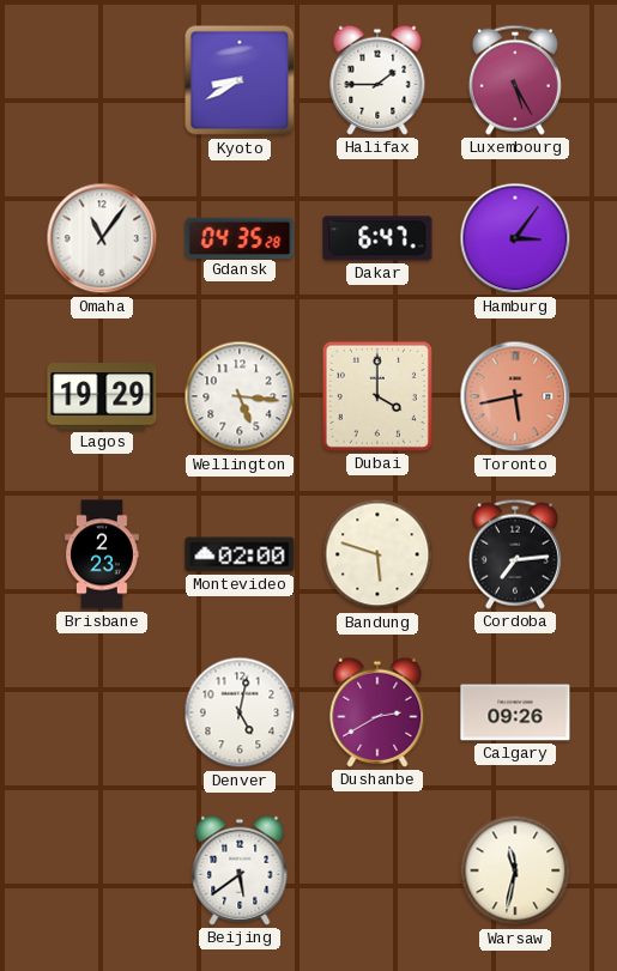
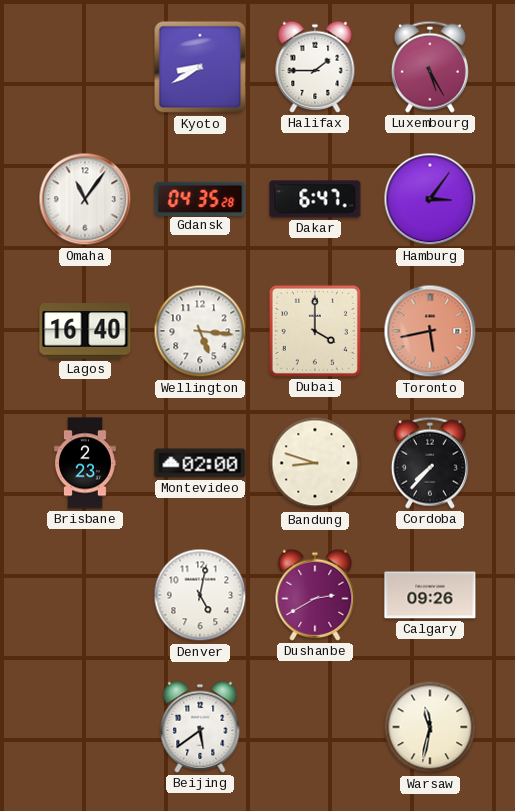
Lagos: 19:29 -> 16:40 (85, 331)
Bandung: 5:48 -> 8:48 (315, 463)
Cordoba: 7:14 -> 7:37 (430, 463)
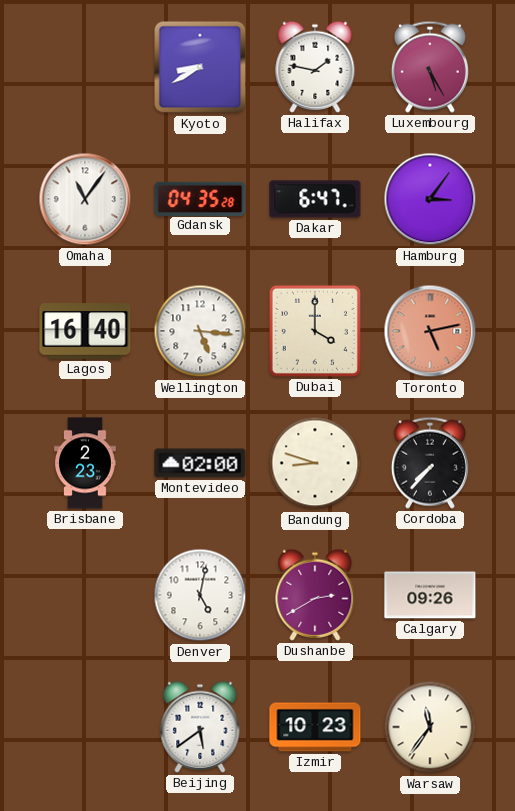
Halifax: 1:45 -> 1:47 (315, 67)
Toronto: 5:43 -> 5:13 (430, 331)
Izmir: none -> 10:23 (315, 727)
Warsaw: 11:32 -> 11:36 (430, 727)
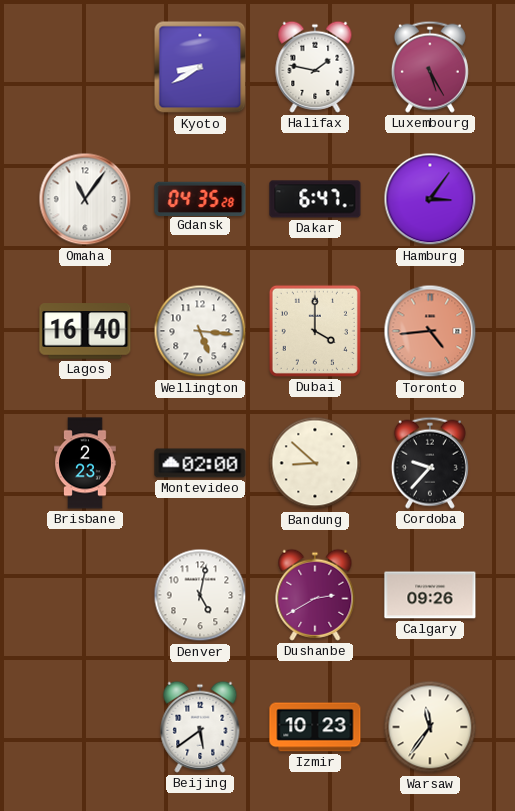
Toronto: 5:13 -> 4:44 (430, 331)
Bandung: 8:48 -> 8:52 (315, 463)
Cordoba: 7:37 -> 9:37 (430, 463)
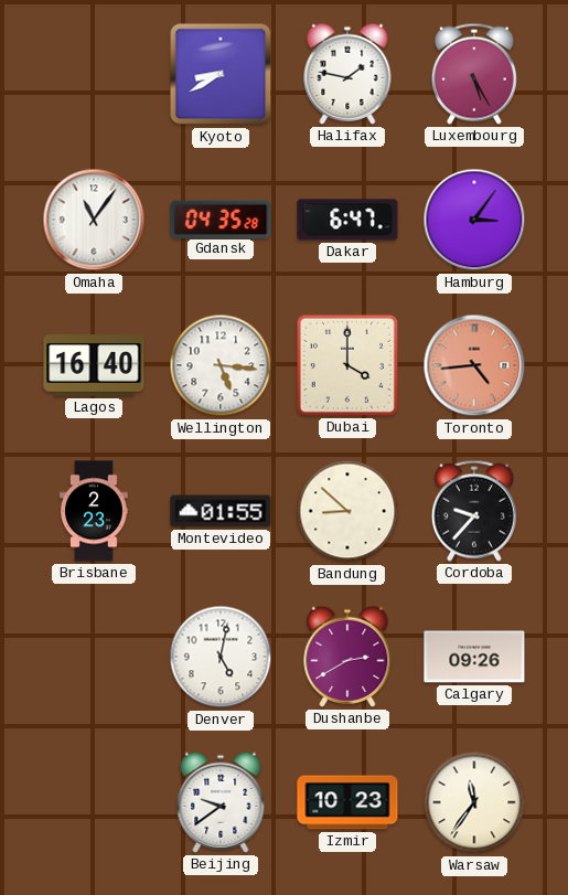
Montevideo: 02:00 -> 01:55 (221, 511)
Beijing: 5:39 -> 9:39 (221, 802)
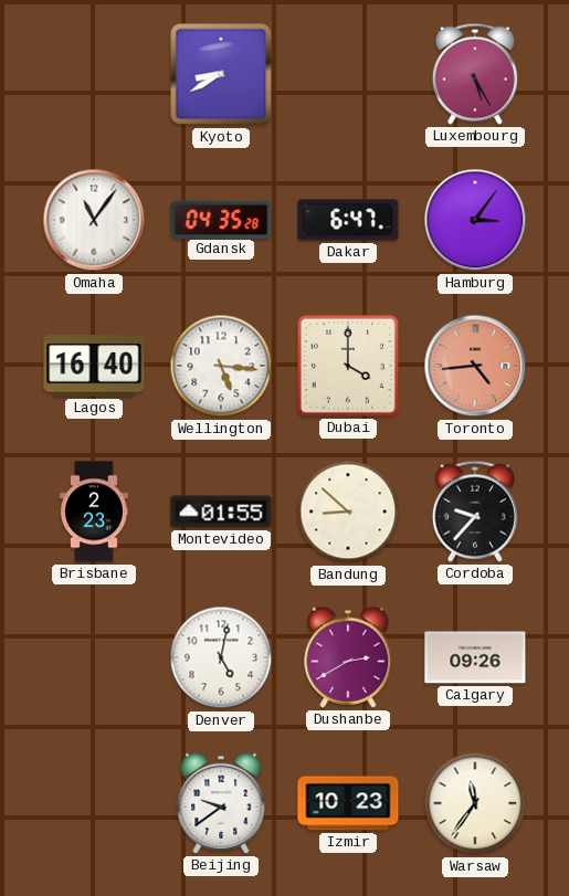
Halifax: 1:47 -> none (347, 74)
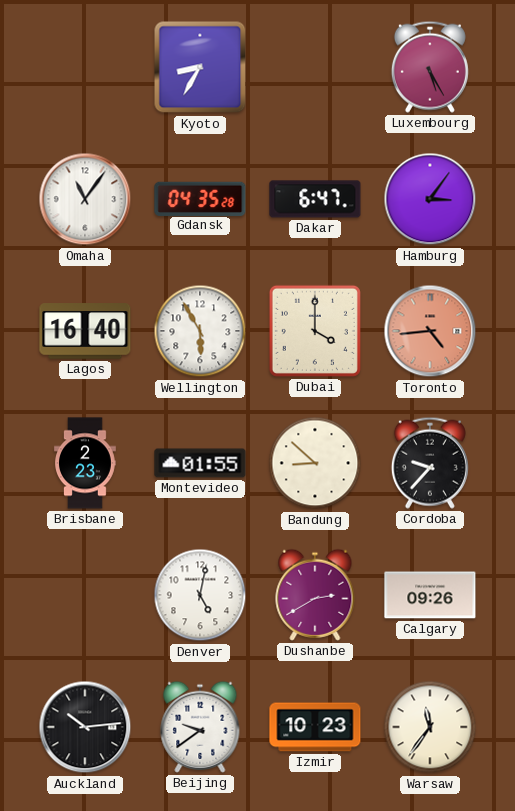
Kyoto: 8:40 -> 8:35 (200, 67)
Wellington: 5:16 -> 5:55 (200, 331)
Auckland: none -> 10:14 (85, 727)
